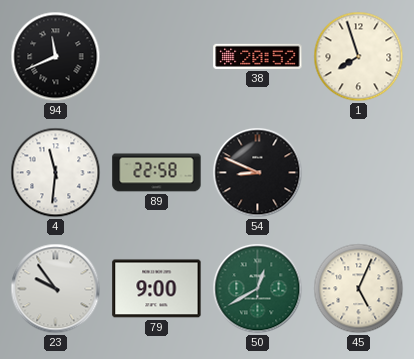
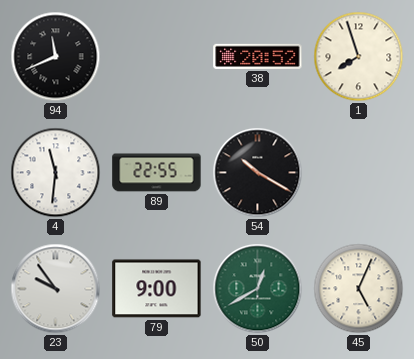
89: 22:58 -> 22:55 (157, 173)
54: 8:49 -> 10:20 (258, 173)
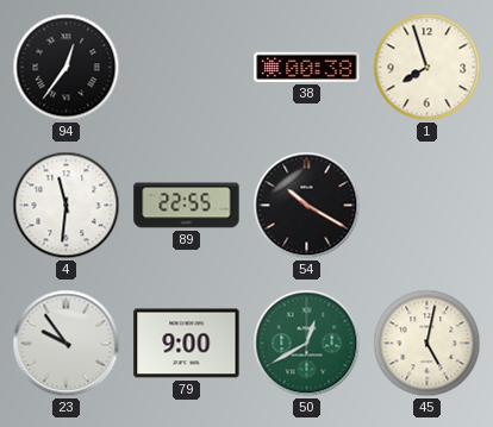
94: 11:41 -> 12:36 (67, 68)
38: 20:52 -> 00:38 (307, 67)
45: 5:04 -> 5:02 (428, 344)
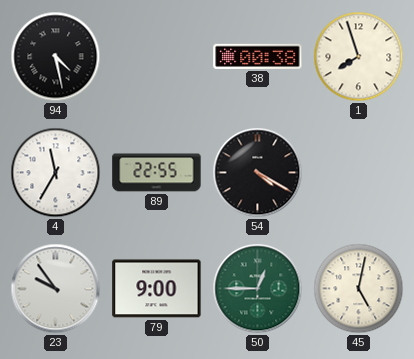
94: 12:36 -> 4:28 (56, 57)
4: 11:31 -> 11:35 (56, 173)
54: 10:20 -> 4:20 (258, 173)
50: 12:40 -> 12:45 (258, 289)
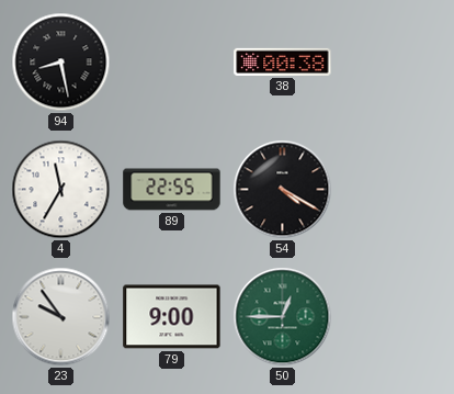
94: 4:28 -> 8:28 (61, 63)
1: 7:57 -> none (359, 57)
45: 5:02 -> none (359, 289)
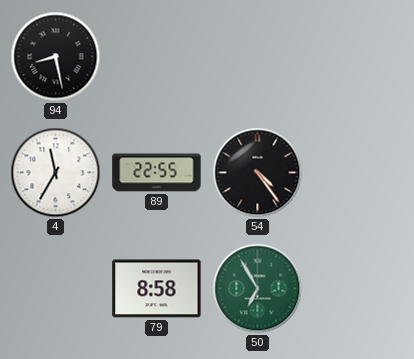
38: 00:38 -> none (283, 61)
54: 4:20 -> 4:24 (258, 173)
23: 9:54 -> none (61, 317)
79: 9:00 -> 8:58 (157, 289)
50: 12:45 -> 6:55 (258, 289)
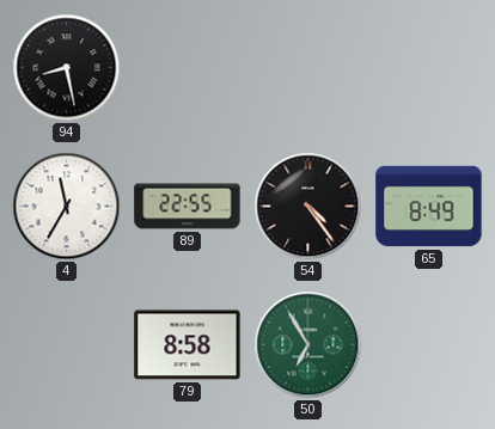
65: none -> 8:49 (429, 207)
